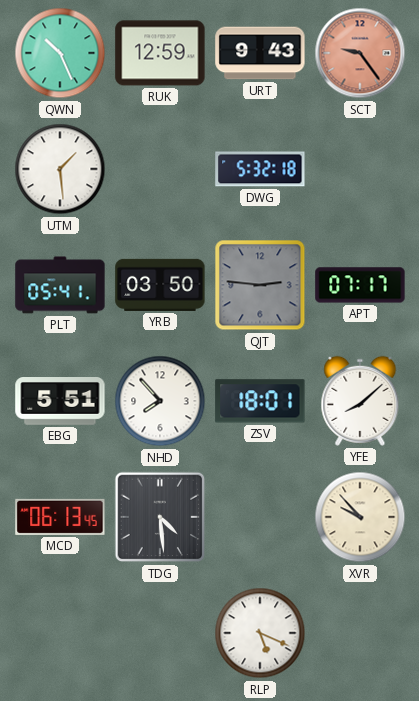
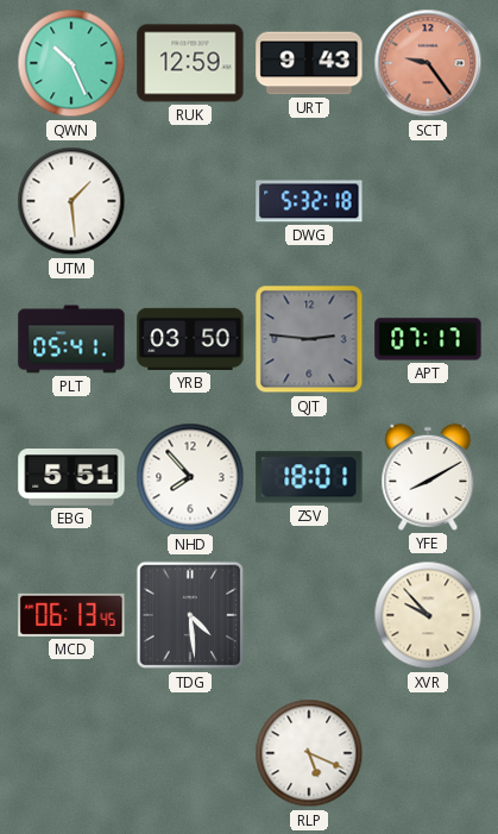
YFE: 8:08 -> 8:10 (428, 477)
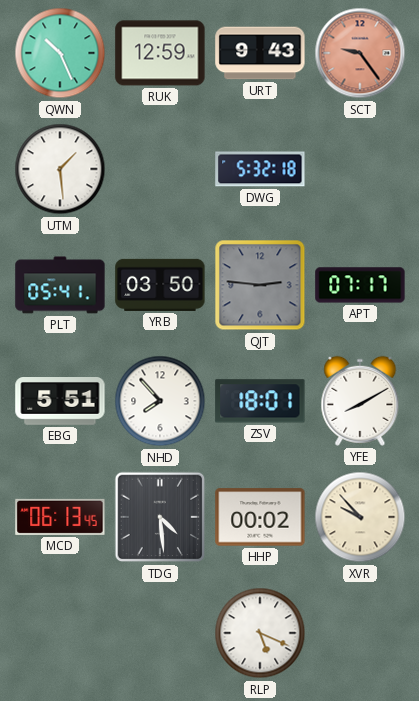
HHP: none -> 00:02 (260, 517)
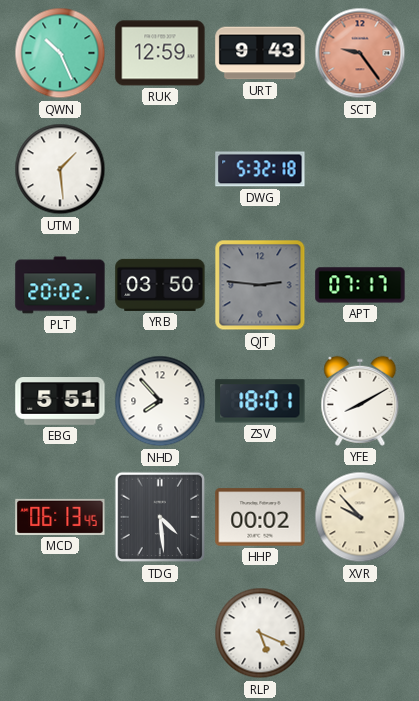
PLT: 05:41 -> 20:02 (60, 285)
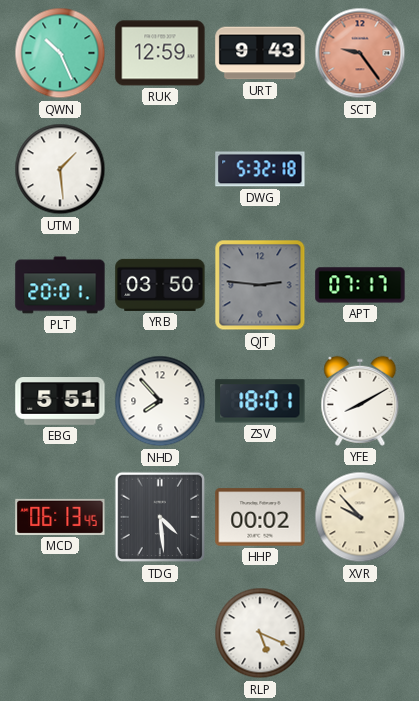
PLT: 20:02 -> 20:01 (60, 285)
